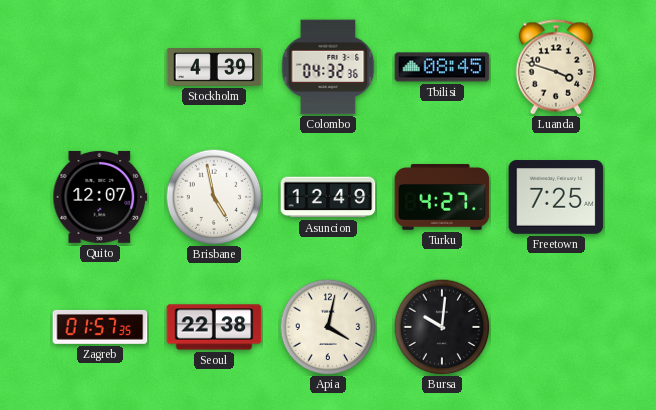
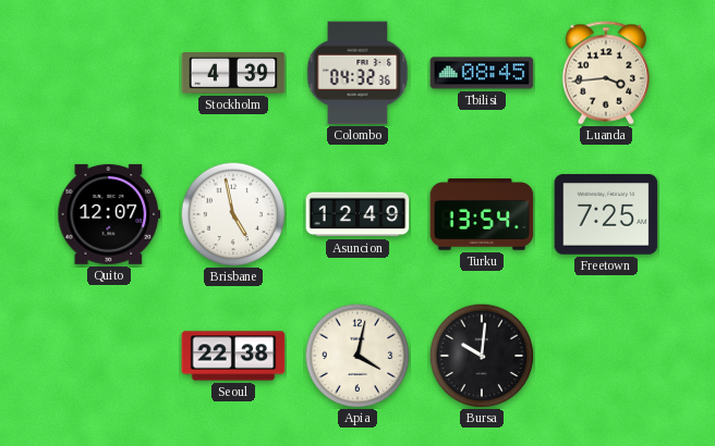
Luanda: 3:48 -> 3:44 (605, 73)
Turku: 4:27 -> 13:54 (482, 214)
Zagreb: 01:57 -> none (100, 327)
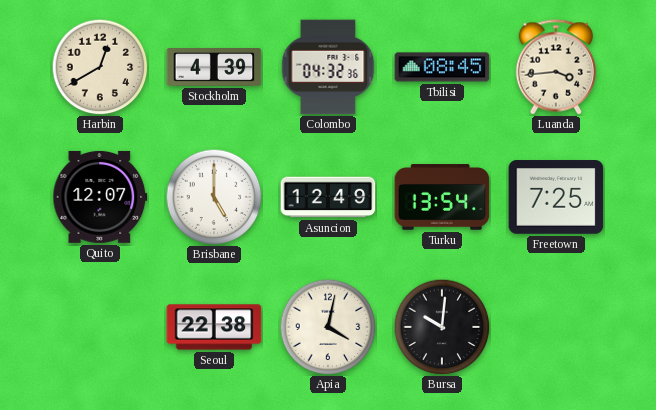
Harbin: none -> 12:40 (100, 67)
Brisbane: 4:58 -> 5:00 (214, 197)
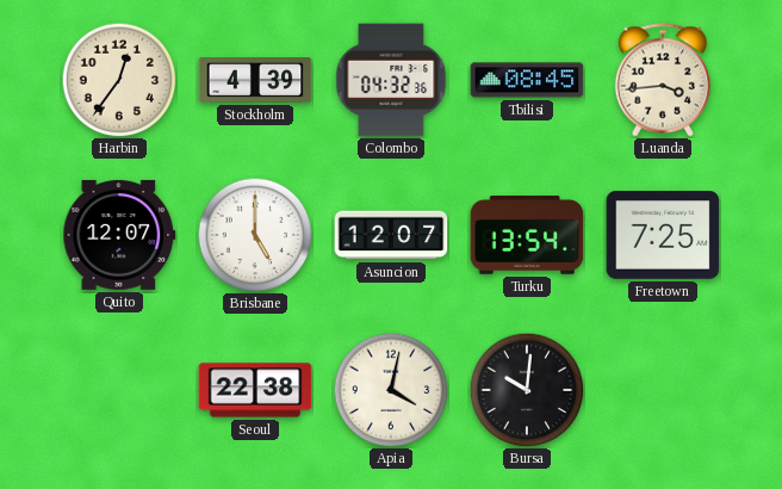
Harbin: 12:40 -> 12:36 (119, 80)
Asuncion: 12:49 -> 12:07 (391, 235)
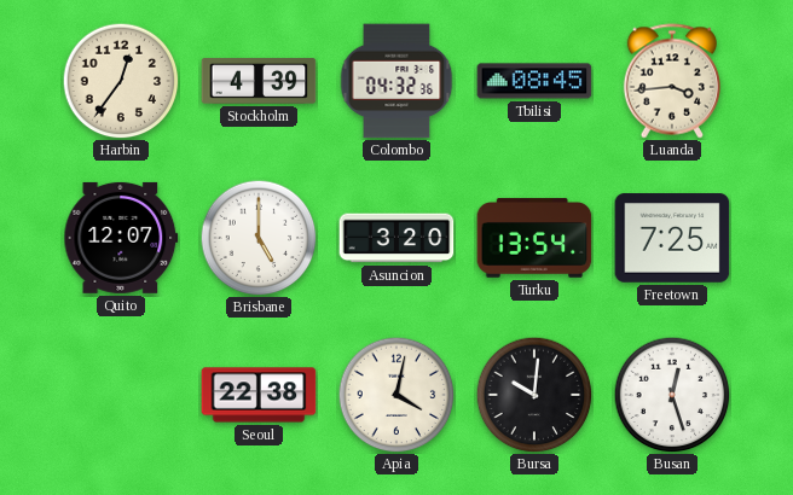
Asuncion: 12:07 -> 3:20 (396, 238)
Busan: none -> 12:27 (672, 395)
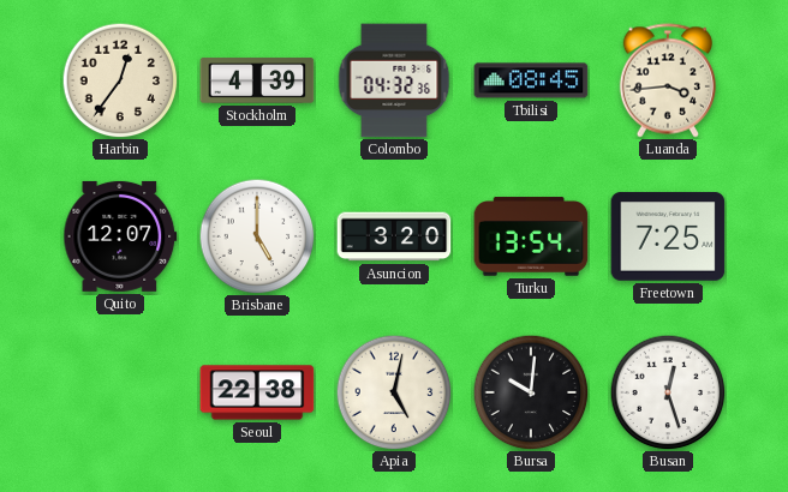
Apia: 4:02 -> 5:02 (394, 392)
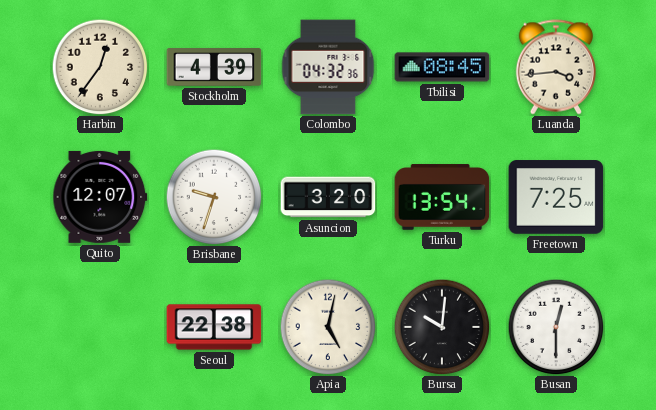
Brisbane: 5:00 -> 9:33 (214, 197)
Busan: 12:27 -> 12:30 (556, 327)
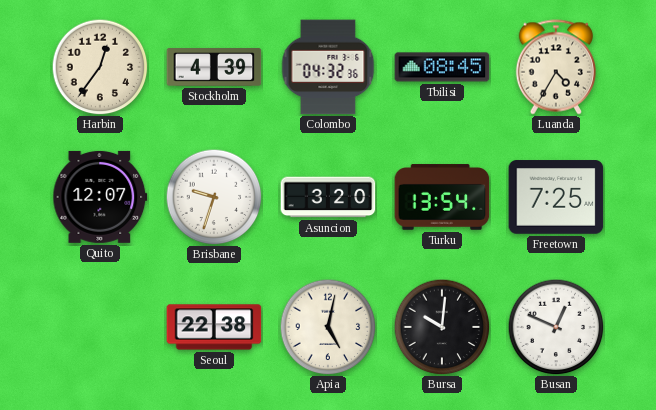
Luanda: 3:44 -> 4:35 (555, 67)
Busan: 12:30 -> 12:49 (556, 327)
